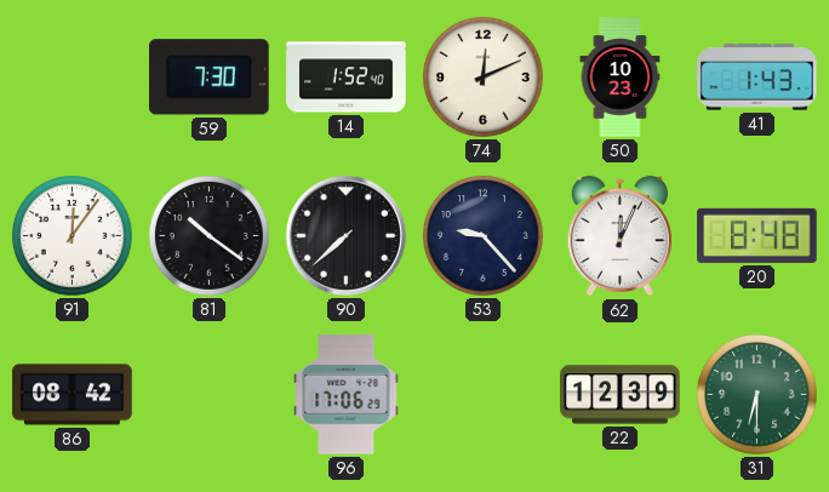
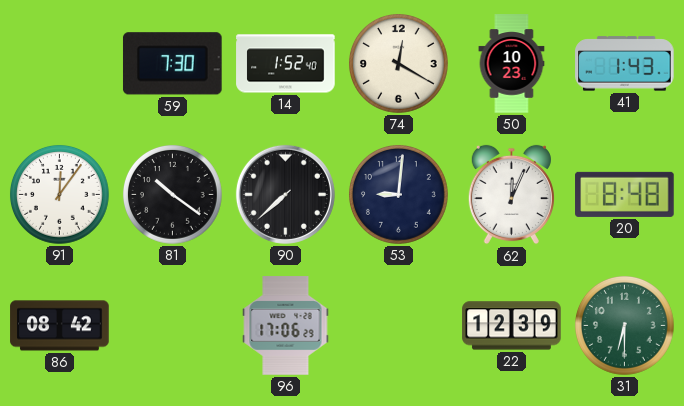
74: 12:11 -> 12:20 (398, 63)
53: 9:23 -> 9:01 (398, 194)
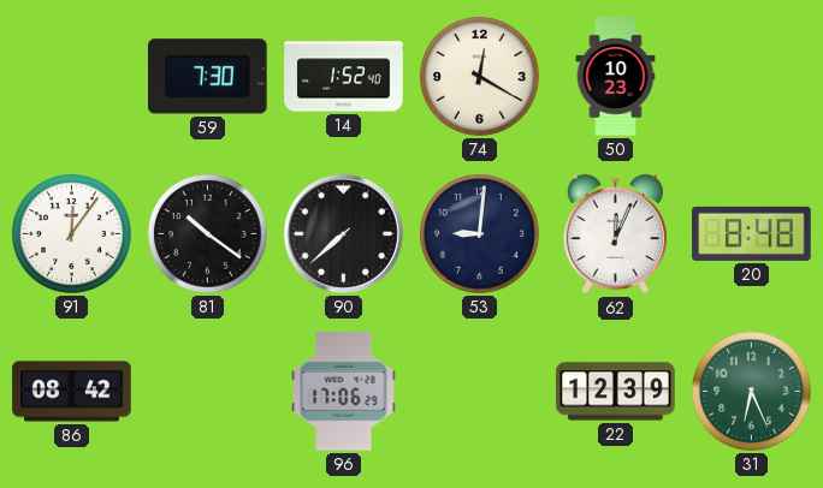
41: 1:43 -> none (625, 64)
31: 6:30 -> 6:26 (751, 391)
